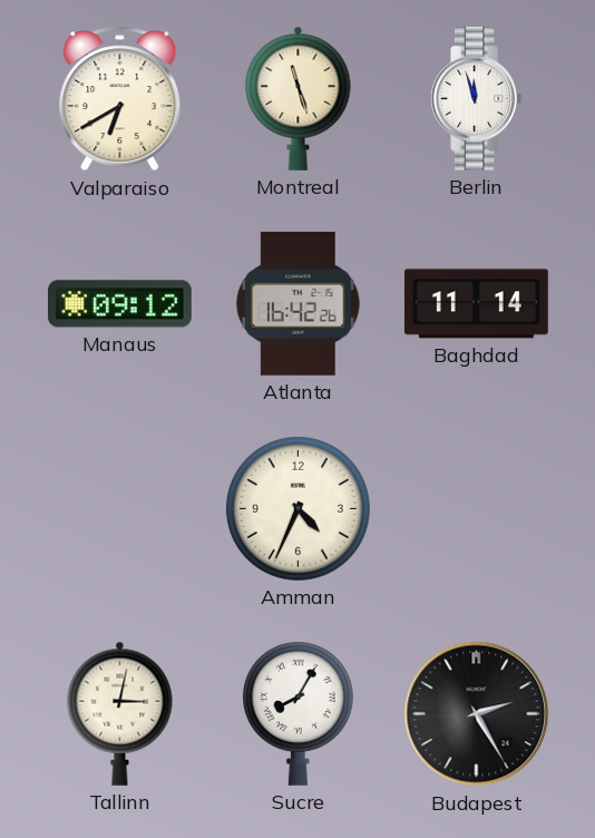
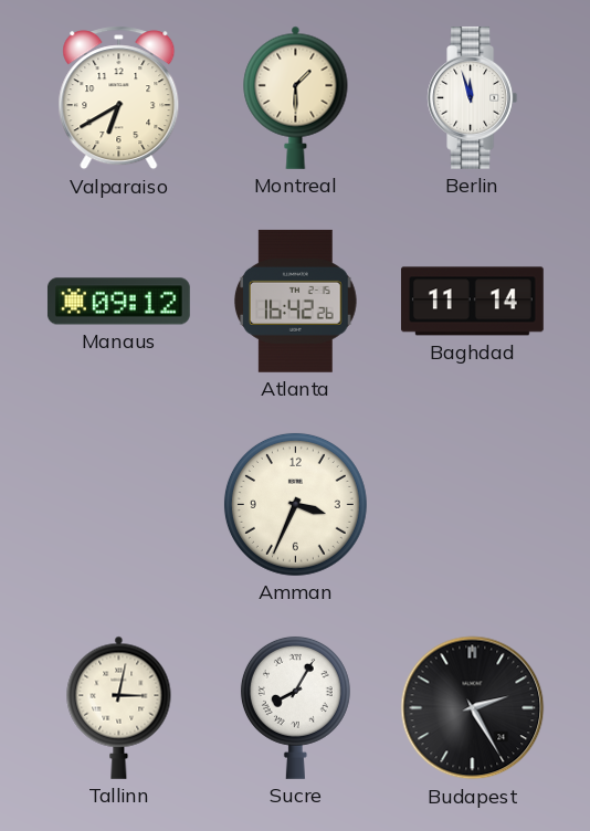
Montreal: 11:27 -> 1:30 (296, 97)
Amman: 4:34 -> 3:34 (295, 504)
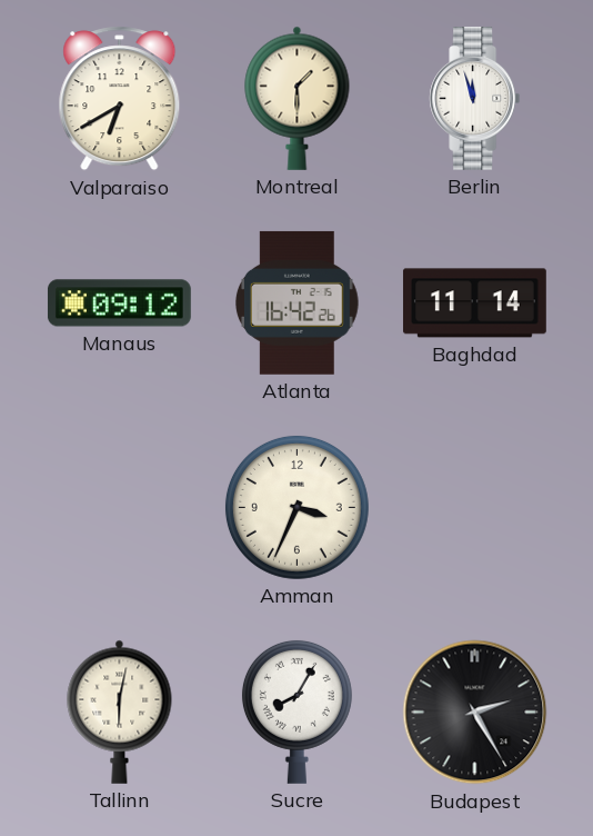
Tallinn: 3:02 -> 6:02 (120, 711)
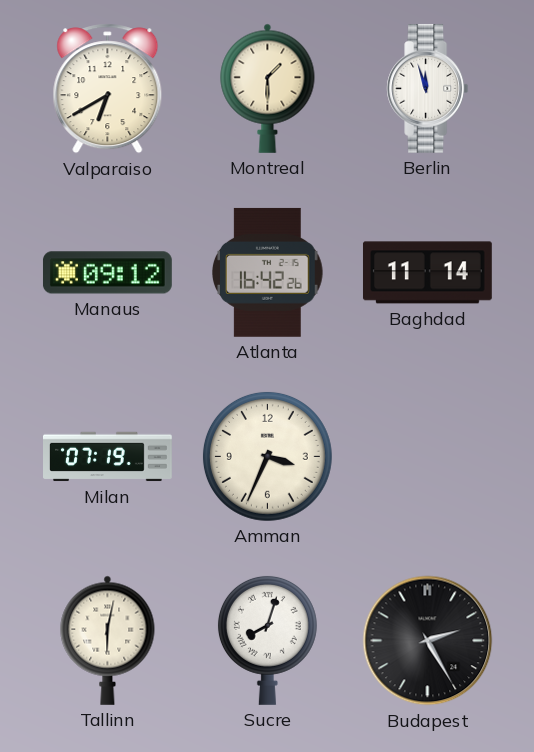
Milan: none -> 07:19 (108, 457)
Sucre: 8:05 -> 8:03 (267, 640)
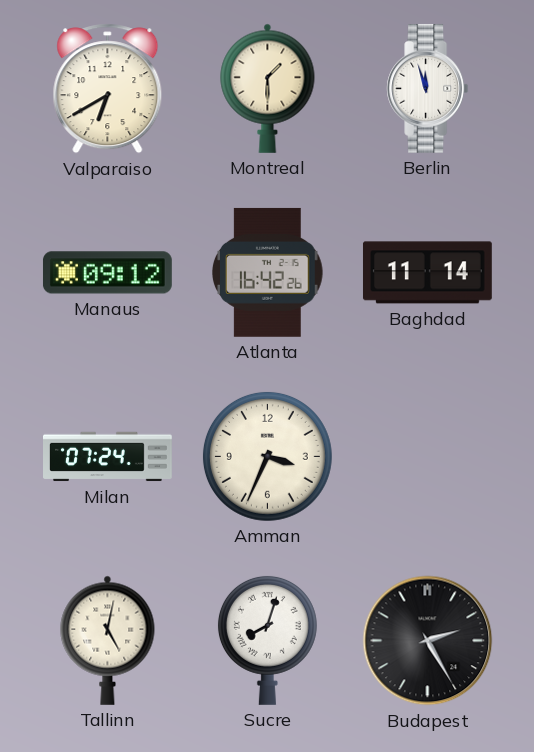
Milan: 07:19 -> 07:24 (108, 457)
Tallinn: 6:02 -> 5:02 (108, 640)
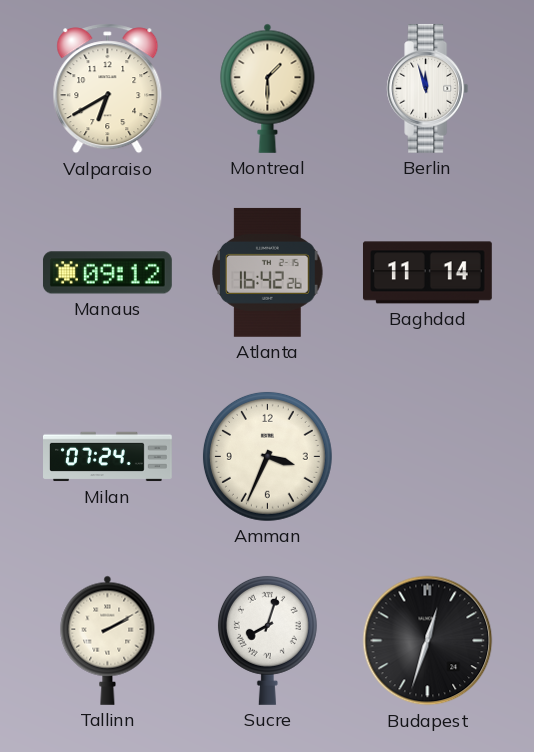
Tallinn: 5:02 -> 2:10 (108, 640)
Budapest: 2:25 -> 12:33 (428, 641)
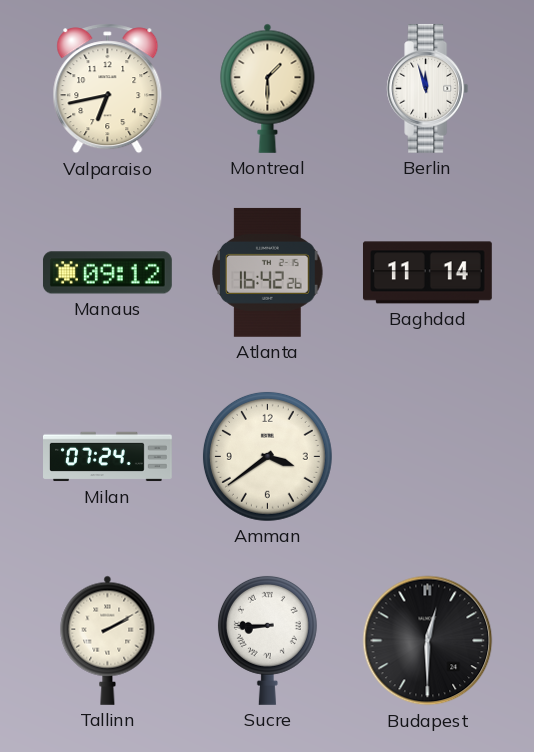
Valparaiso: 6:40 -> 6:43 (108, 89)
Amman: 3:34 -> 3:39 (267, 456)
Sucre: 8:03 -> 8:45 (267, 640)
Budapest: 12:33 -> 12:30 (428, 641)
